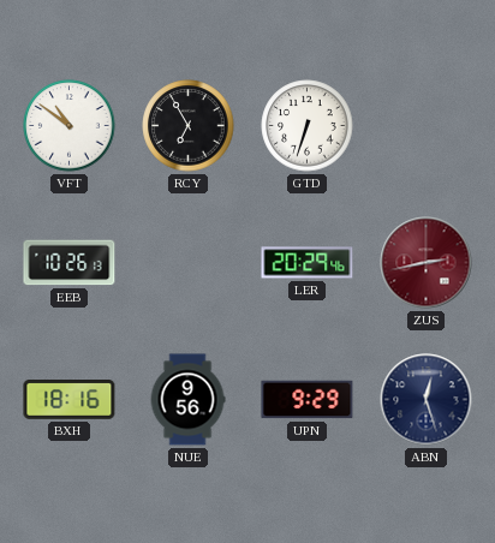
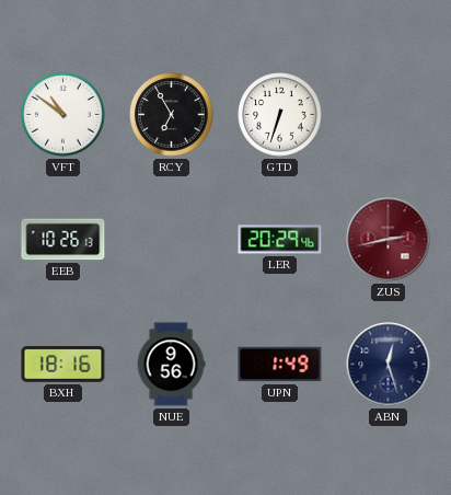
UPN: 9:29 -> 1:49 (280, 365)
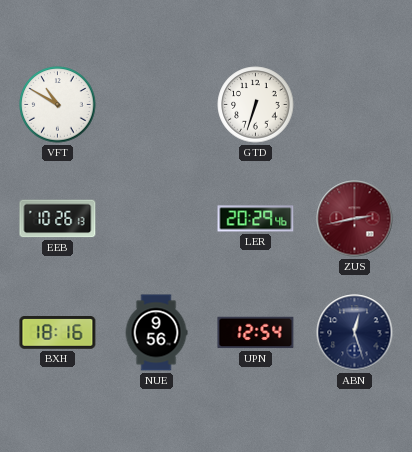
VFT: 10:51 -> 10:50 (58, 105)
RCY: 6:55 -> none (172, 115)
UPN: 1:49 -> 12:54 (256, 333)
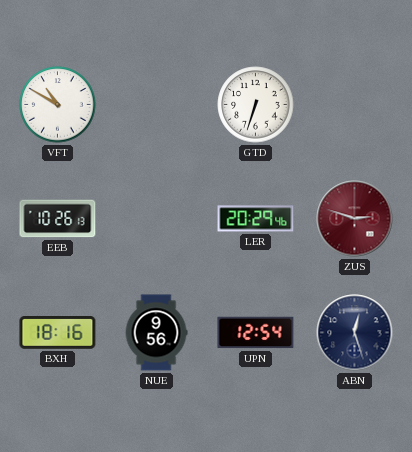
ZUS: 2:43 -> 2:48 (355, 219)
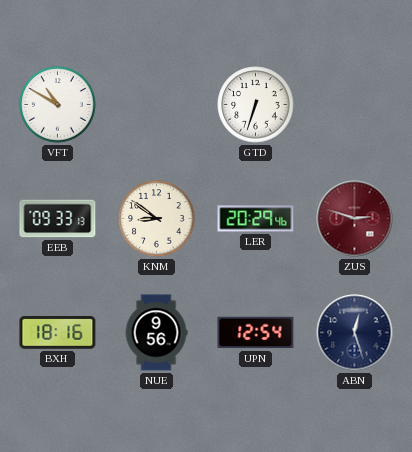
EEB: 10:26 -> 09:33 (58, 219)
KNM: none -> 8:51 (157, 219)
